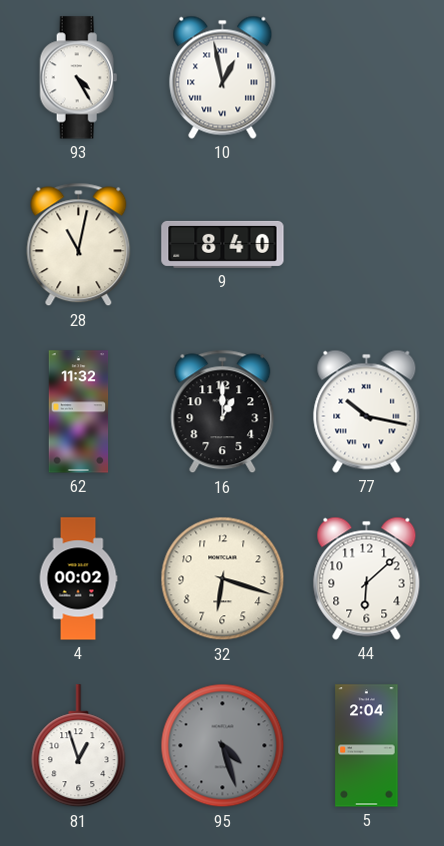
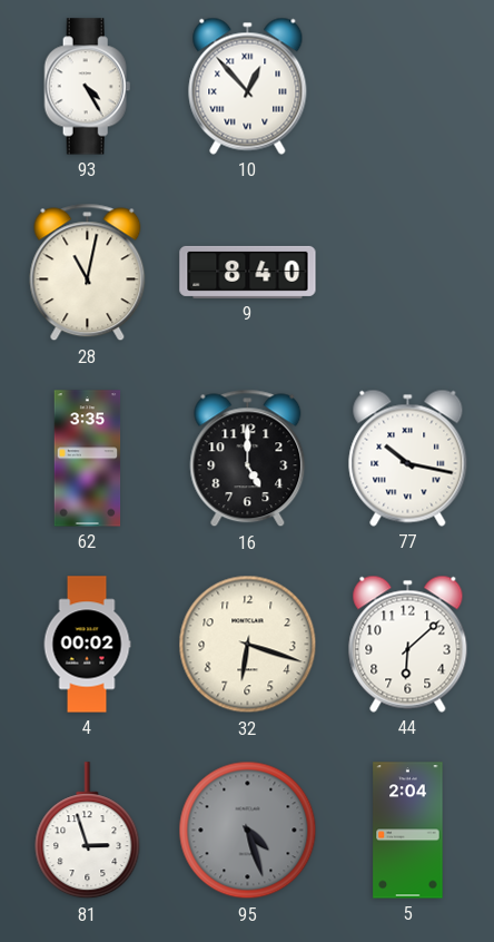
10: 12:58 -> 12:53 (248, 86)
62: 11:32 -> 3:35 (88, 459)
16: 1:00 -> 5:00 (248, 459)
81: 12:57 -> 2:57 (88, 831)
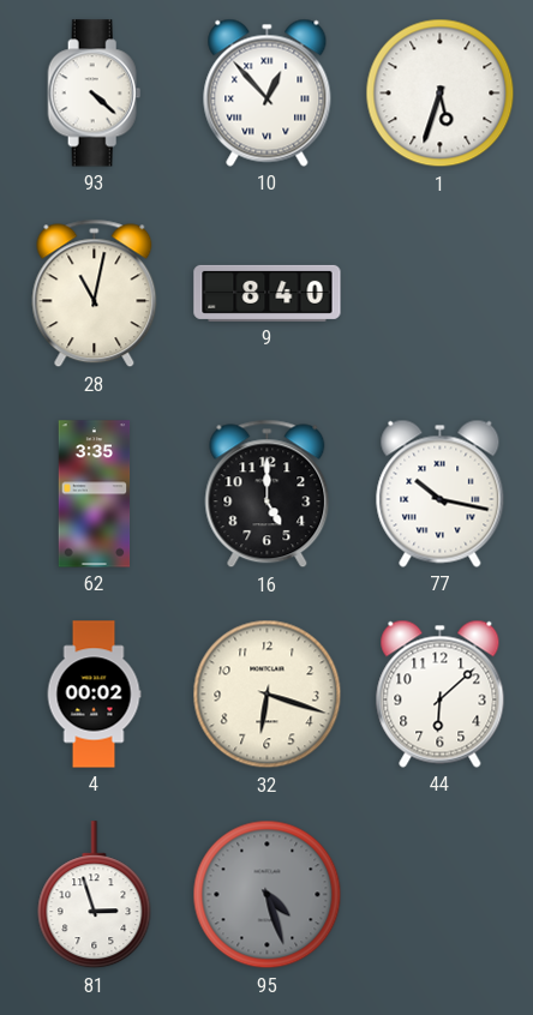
93: 4:25 -> 4:22 (95, 94)
1: none -> 5:33 (441, 94)
5: 2:04 -> none (408, 831)
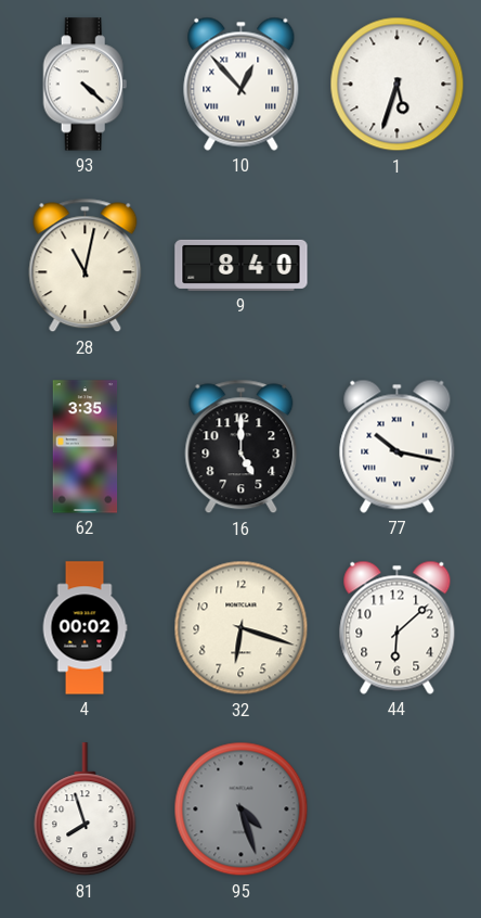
81: 2:57 -> 7:57 (86, 809)
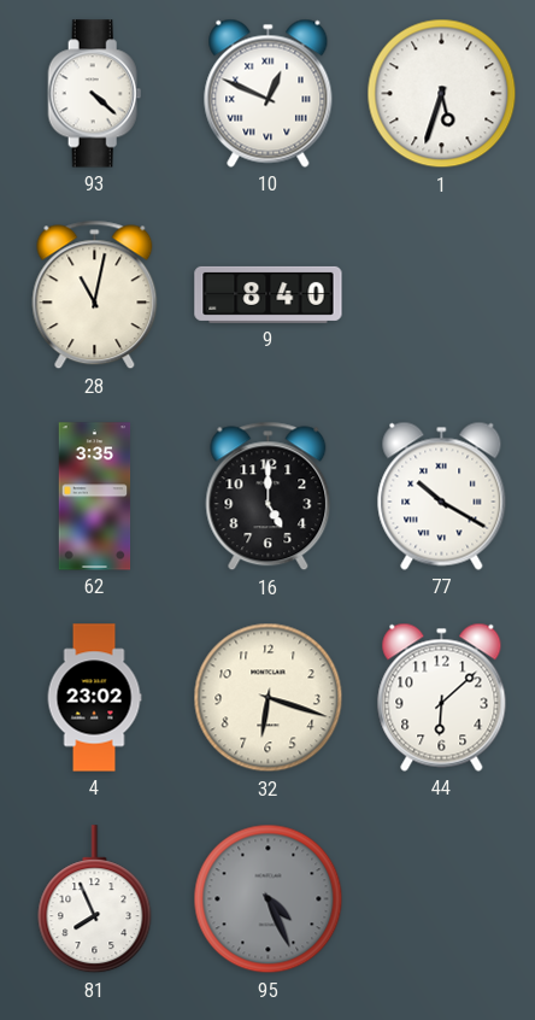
10: 12:53 -> 12:49 (269, 93)
77: 10:17 -> 10:20 (442, 496)
4: 00:02 -> 23:02 (94, 698)
81: 7:57 -> 7:56 (95, 899)
95: 4:27 -> 4:26 (269, 899)
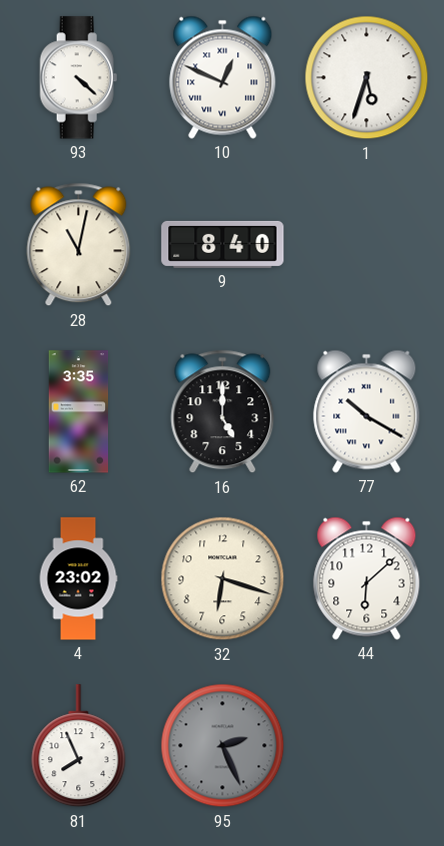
95: 4:26 -> 2:26 (223, 746)
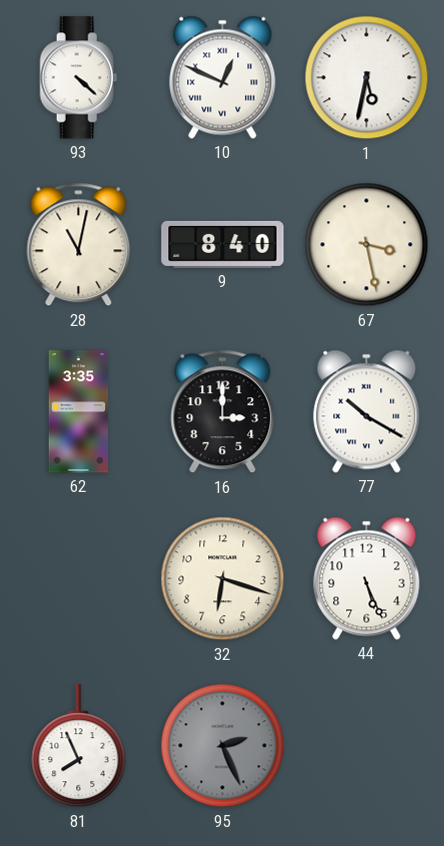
1: 5:33 -> 5:32 (367, 78)
67: none -> 3:28 (367, 245)
16: 5:00 -> 3:00 (223, 412)
4: 23:02 -> none (78, 579)
44: 6:08 -> 5:26 (367, 578)
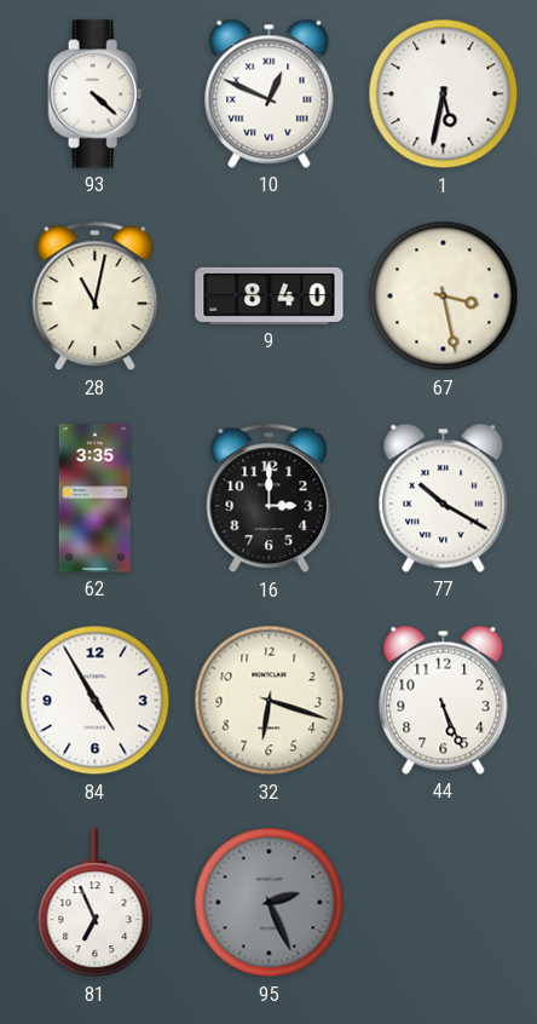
84: none -> 4:55 (96, 701)
81: 7:56 -> 6:56 (96, 903)
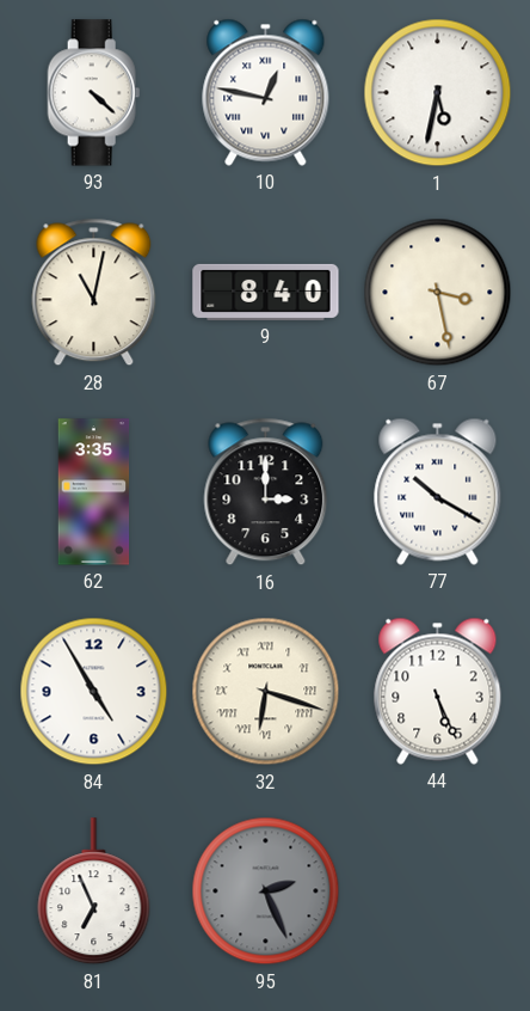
10: 12:49 -> 12:47 (266, 92)
32 numerals: Arabic -> Roman (266, 692)
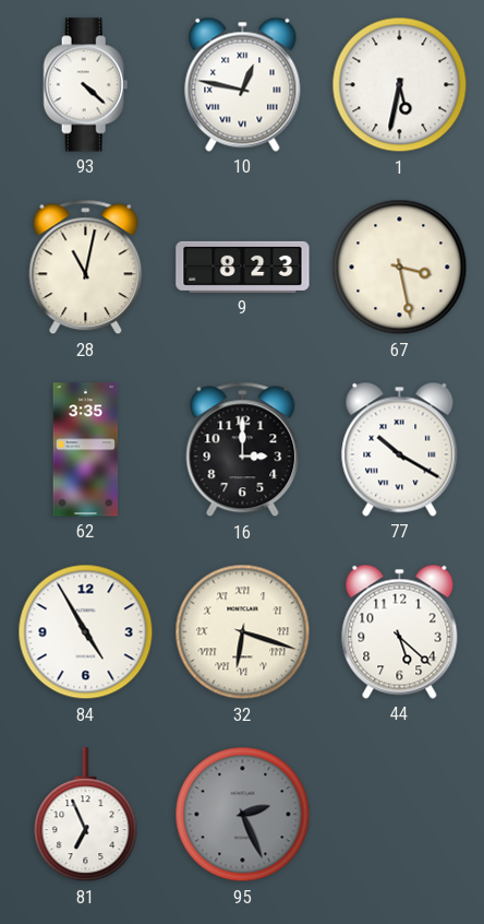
9: 8:40 -> 8:23 (243, 266)
44: 5:26 -> 5:22 (400, 631)
